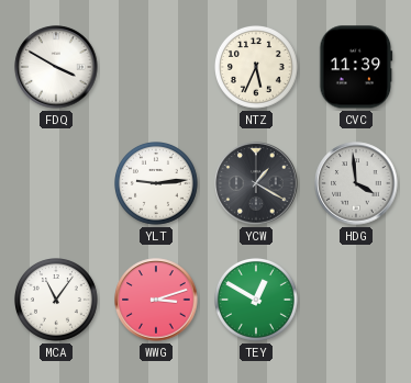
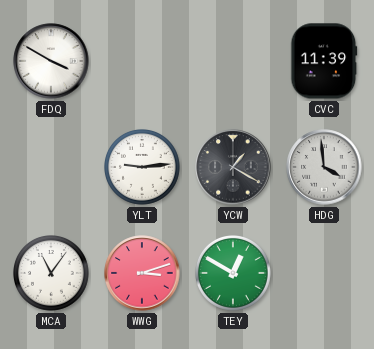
NTZ: 5:34 -> none (257, 68)
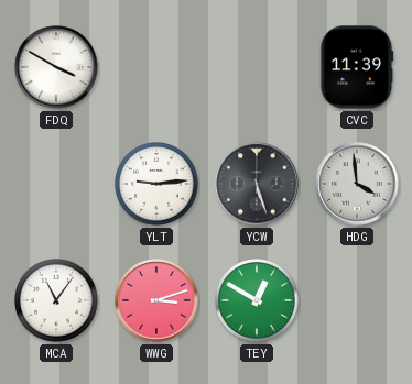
YCW: 1:20 -> 5:27 (257, 184)
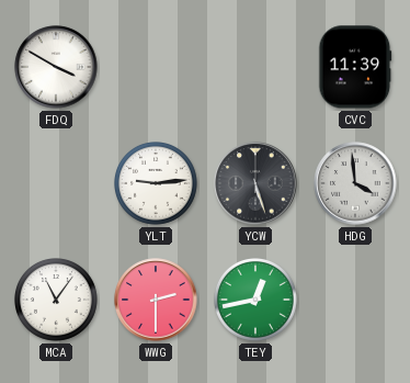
WWG: 3:12 -> 2:30 (156, 300)
TEY: 12:50 -> 12:43 (257, 301)
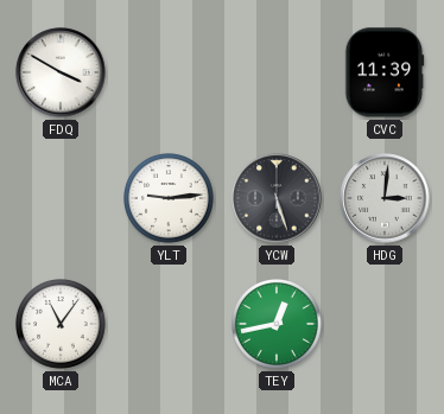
HDG: 3:59 -> 3:01 (385, 198)
WWG: 2:30 -> none (156, 300)
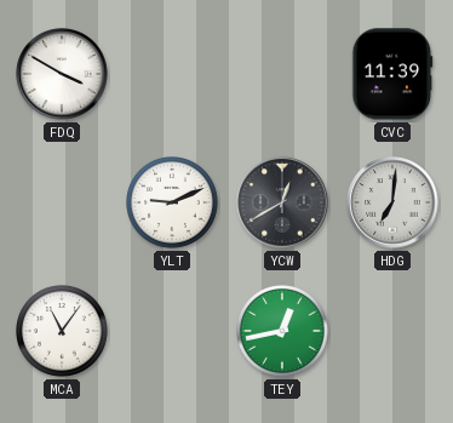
YLT: 9:14 -> 9:11 (173, 204)
YCW: 5:27 -> 12:40 (282, 202)
HDG: 3:01 -> 7:01 (392, 202)
